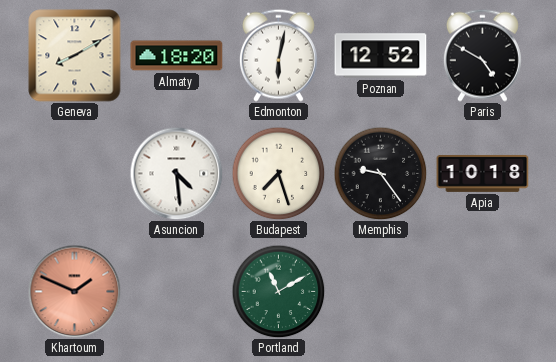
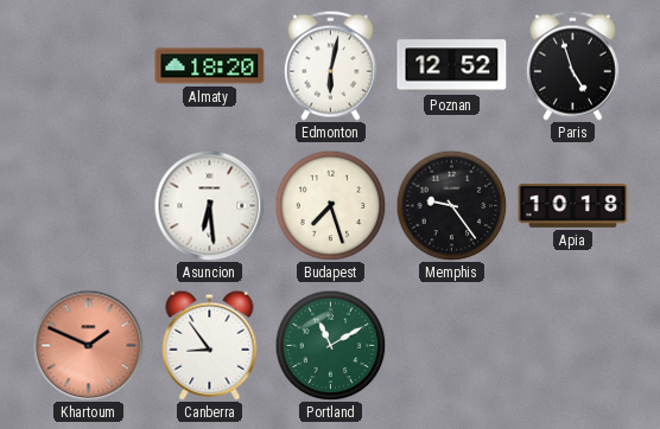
Geneva: 8:10 -> none (75, 56)
Paris: 4:50 -> 4:57 (572, 65)
Asuncion: 4:29 -> 6:29 (209, 205)
Canberra: none -> 8:54 (210, 345)
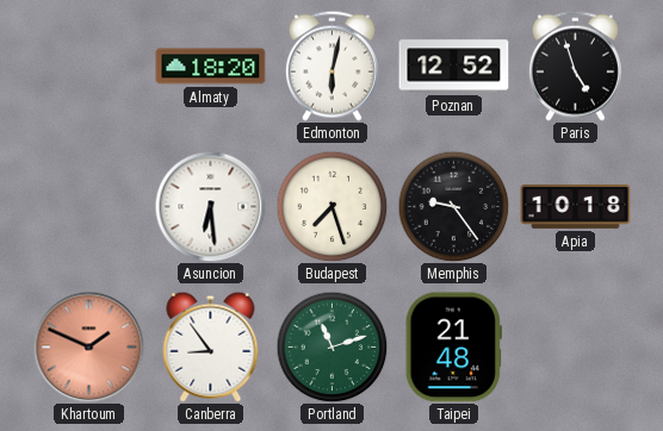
Portland: 11:10 -> 11:12 (331, 346)
Taipei: none -> 21:48 (453, 348)
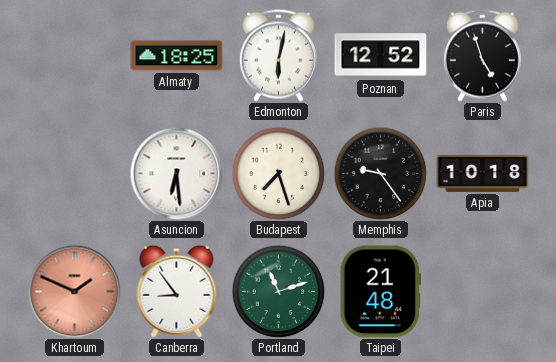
Almaty: 18:20 -> 18:25 (177, 56)
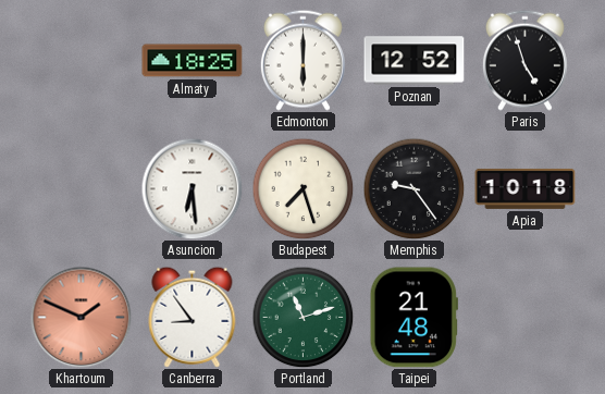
Edmonton: 6:02 -> 6:00 (302, 60)
